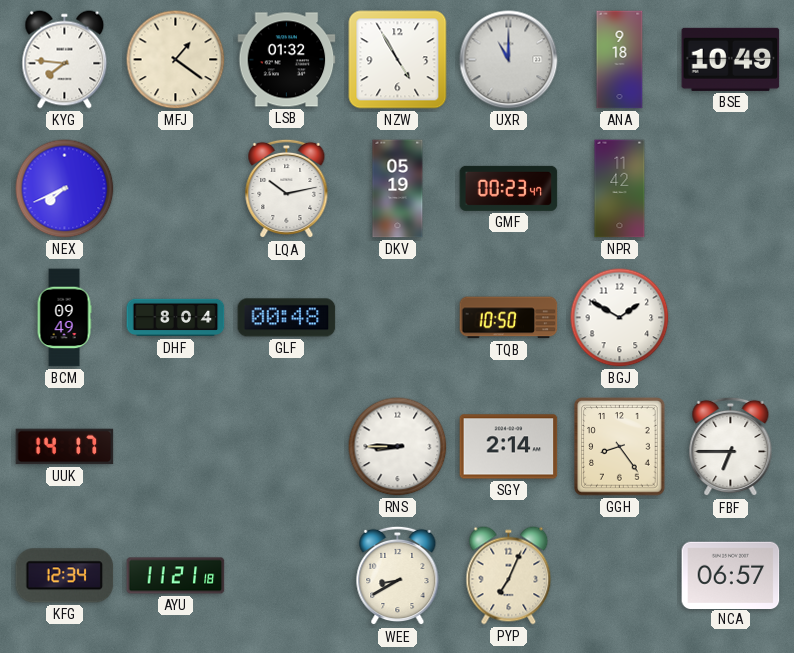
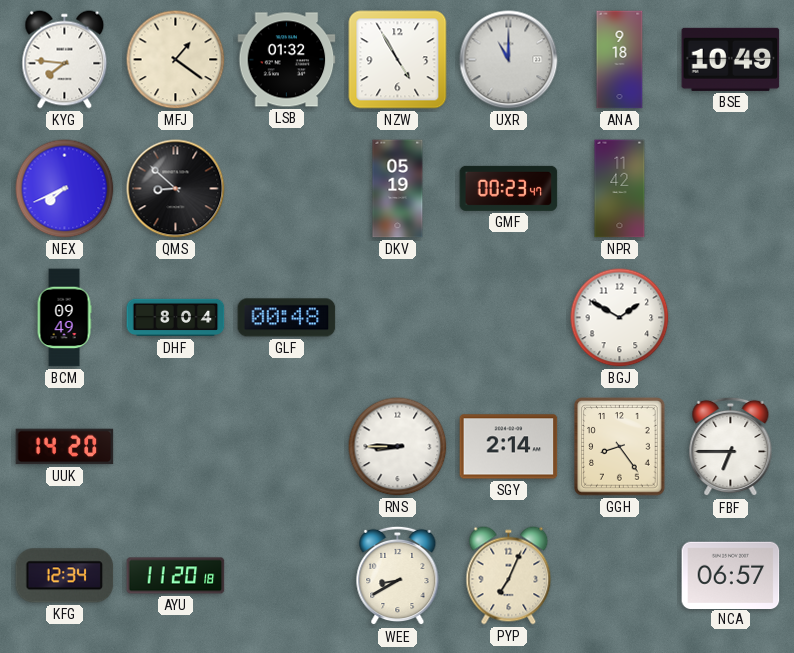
QMS: none -> 8:52 (176, 189)
LQA: 10:13 -> none (287, 189)
TQB: 10:50 -> none (509, 318)
UUK: 14:17 -> 14:20 (65, 447)
AYU: 11:21 -> 11:20 (176, 576)
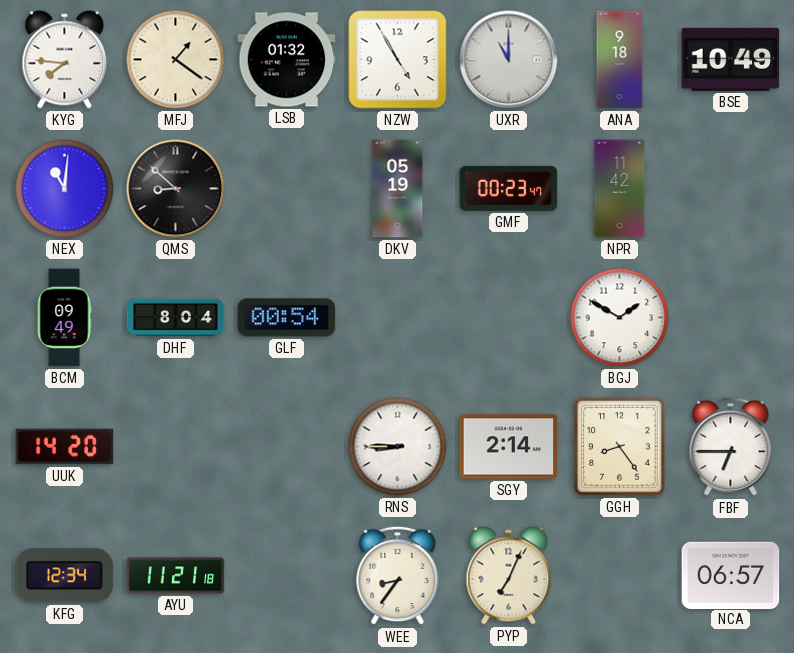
NEX: 7:41 -> 11:01 (65, 189)
GLF: 00:48 -> 00:54 (287, 318)
AYU: 11:20 -> 11:21 (176, 576)
WEE: 8:40 -> 8:36 (398, 576)
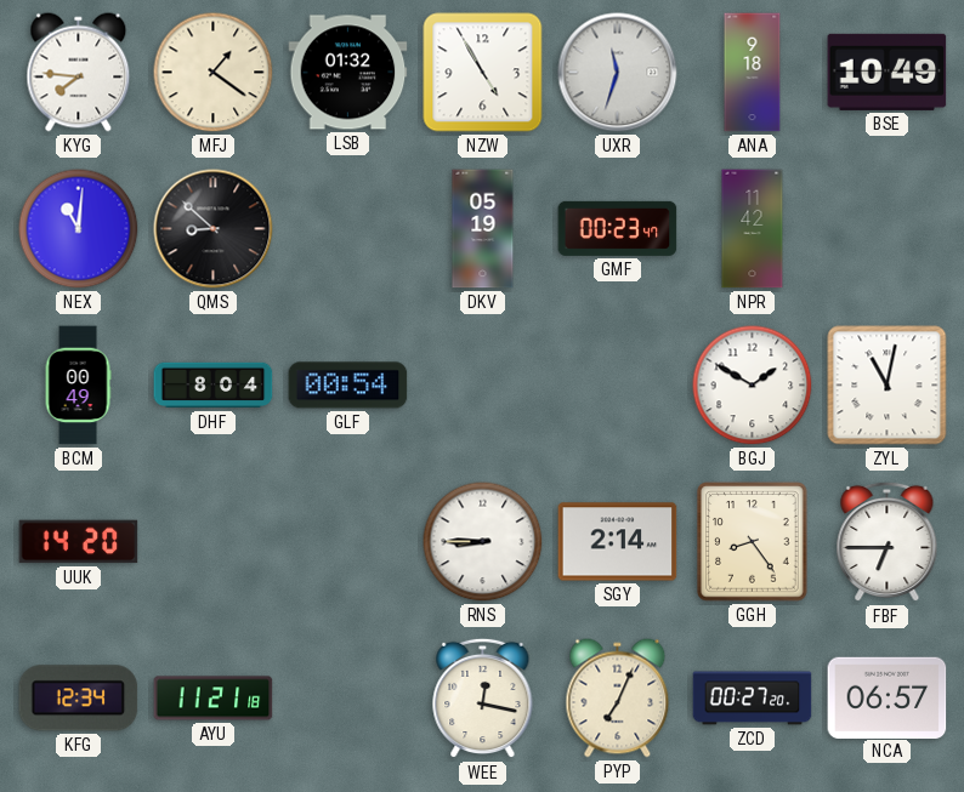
UXR: 11:00 -> 11:33 (618, 73)
BCM: 09:49 -> 00:49 (78, 386)
ZYL: none -> 11:02 (888, 386)
WEE: 8:36 -> 12:17 (483, 699)
ZCD: none -> 00:27 (753, 699)
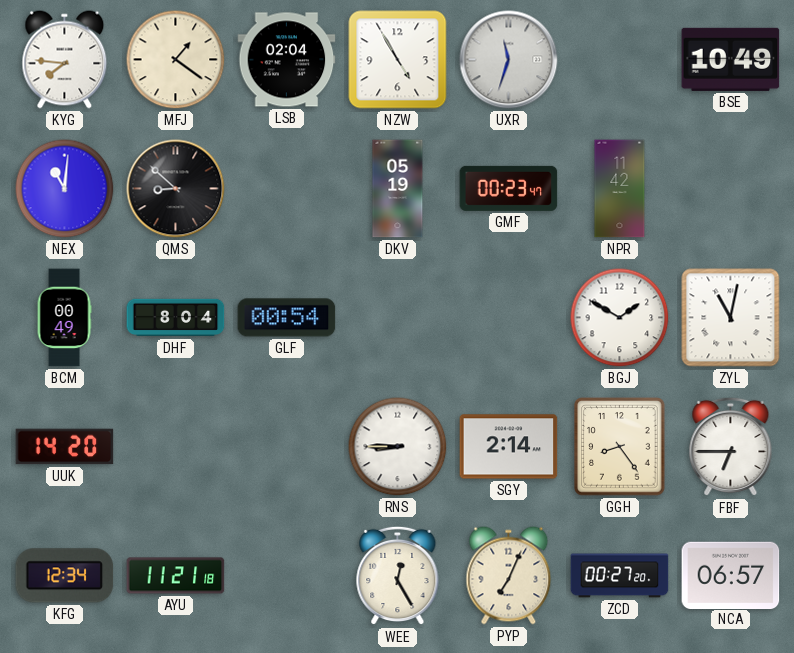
LSB: 01:32 -> 02:04 (287, 60)
ANA: 9:18 -> none (753, 73)
WEE: 12:17 -> 12:25 (398, 576)
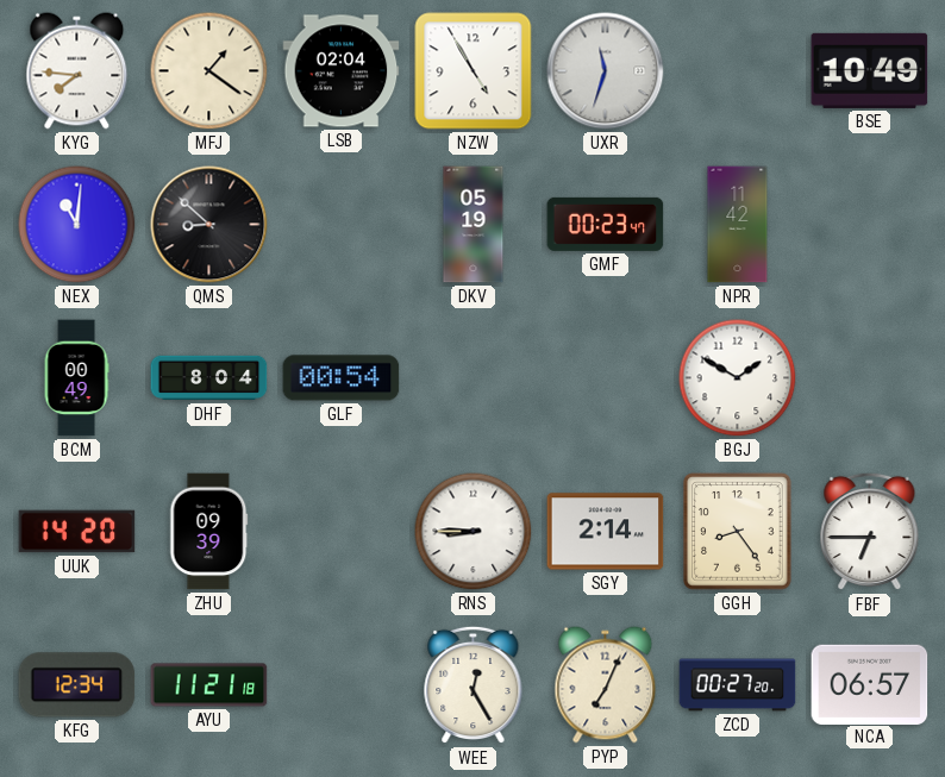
ZYL: 11:02 -> none (731, 318)
ZHU: none -> 09:39 (208, 532)
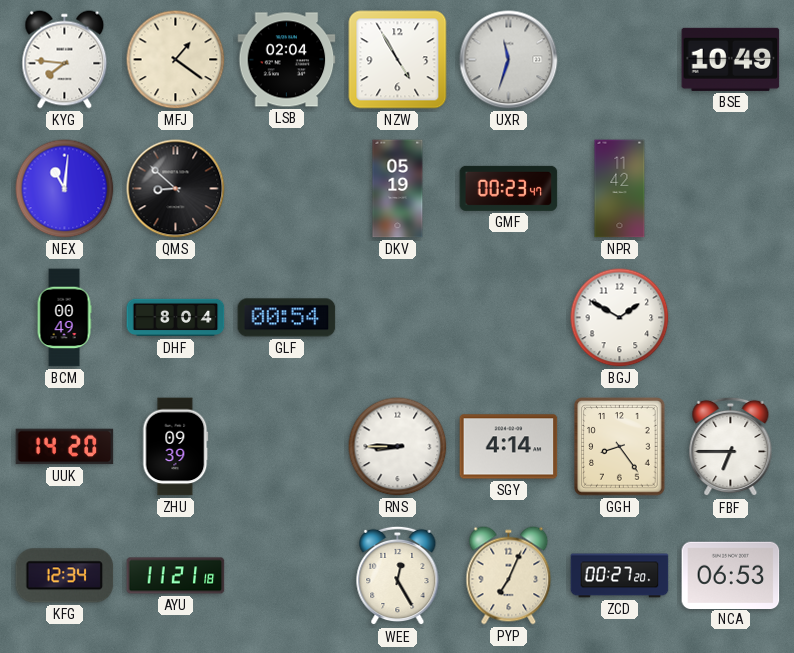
SGY: 2:14 -> 4:14 (509, 447)
NCA: 06:57 -> 06:53 (731, 575)
